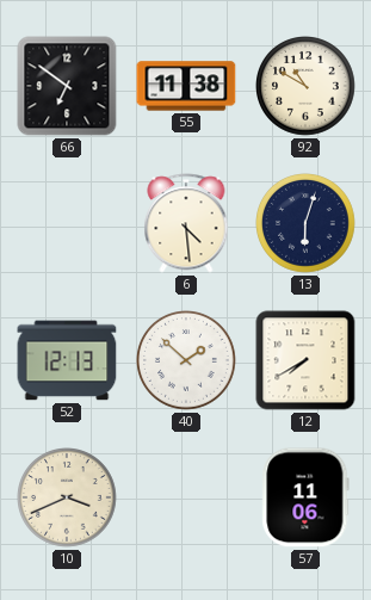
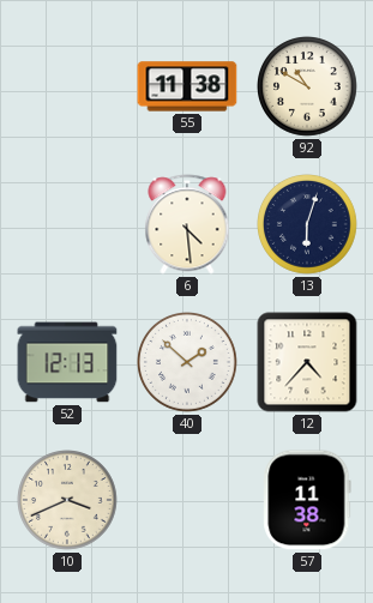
66: 6:51 -> none (67, 86)
12: 7:40 -> 4:37 (307, 362)
57: 11:06 -> 11:38 (307, 500)
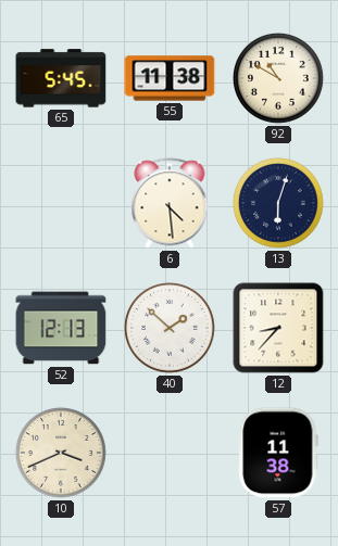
65: none -> 5:45 (61, 78)
12: 4:37 -> 8:37 (278, 328)
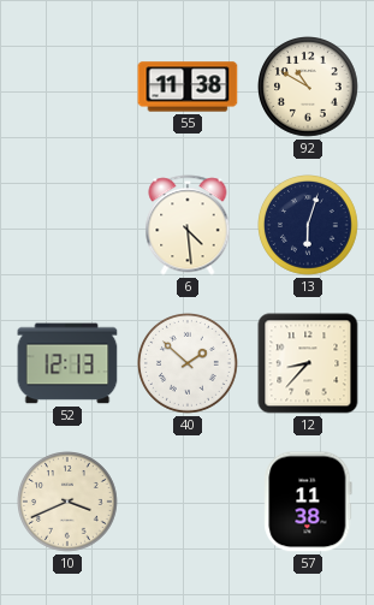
65: 5:45 -> none (61, 78)
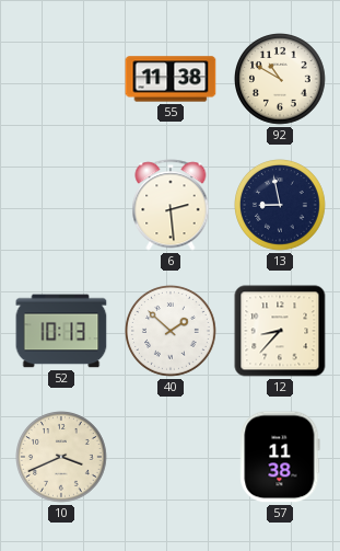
6: 4:29 -> 2:29 (171, 205)
13: 6:03 -> 8:58 (281, 206)
52: 12:13 -> 10:13 (61, 331)
